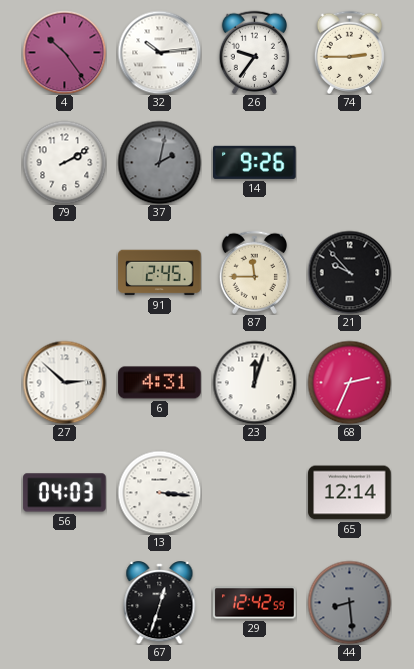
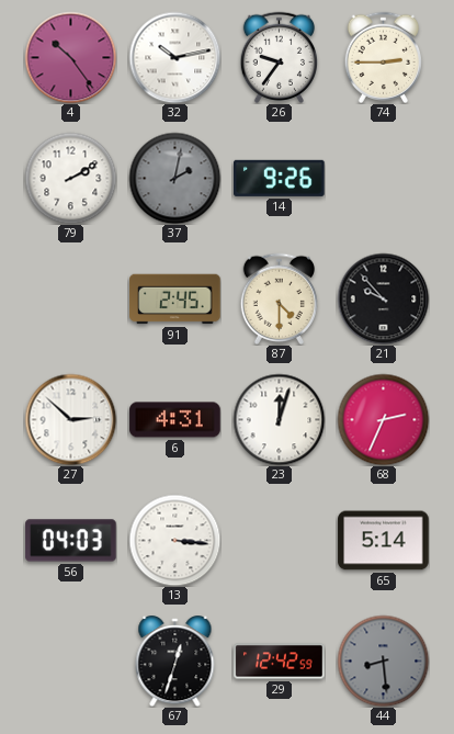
32: 10:14 -> 10:13 (174, 57)
87: 11:45 -> 4:30 (279, 298)
65: 12:14 -> 5:14 (384, 541)
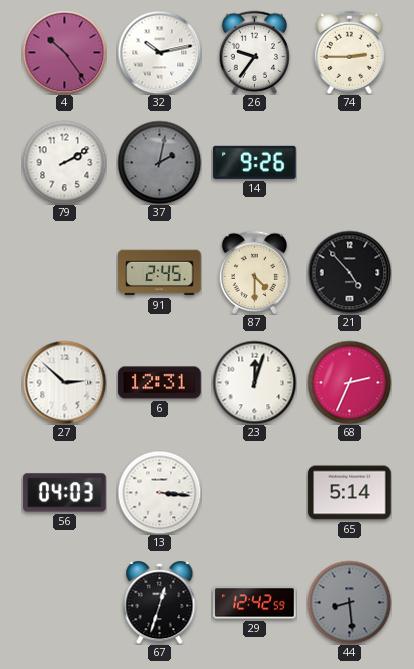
21: 9:53 -> 4:53 (349, 272)
6: 4:31 -> 12:31 (160, 383)
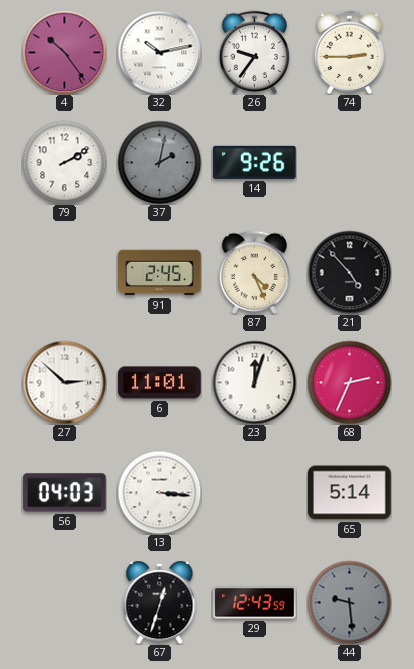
87: 4:30 -> 4:26 (254, 272)
6: 12:31 -> 11:01 (160, 383)
29: 12:42 -> 12:43 (255, 603)
44: 8:29 -> 9:29 (349, 602)
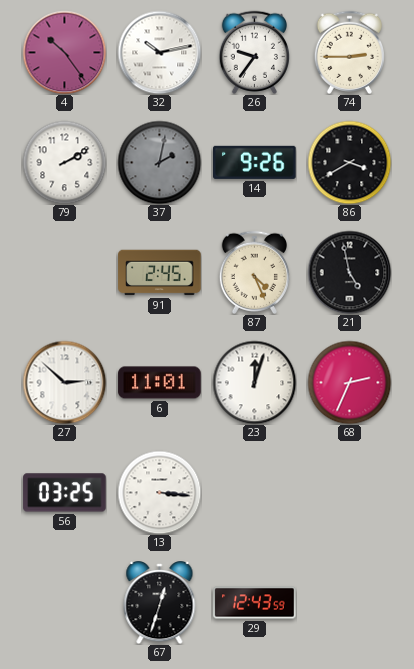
86: none -> 3:40 (349, 162)
21: 4:53 -> 4:58 (349, 272)
56: 04:03 -> 03:25 (65, 493)
65: 5:14 -> none (350, 493)
44: 9:29 -> none (349, 602)
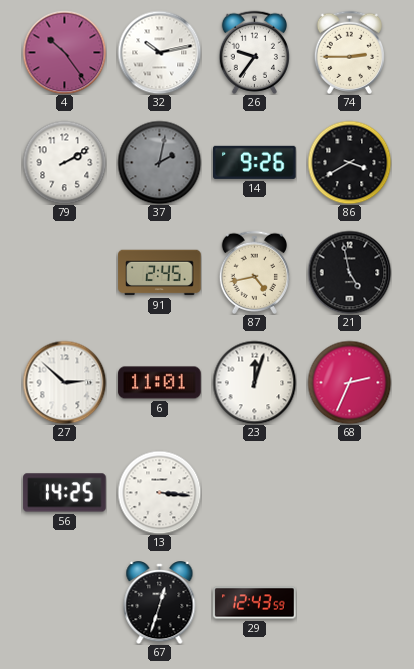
87: 4:26 -> 4:43 (254, 272)
56: 03:25 -> 14:25 (65, 493)
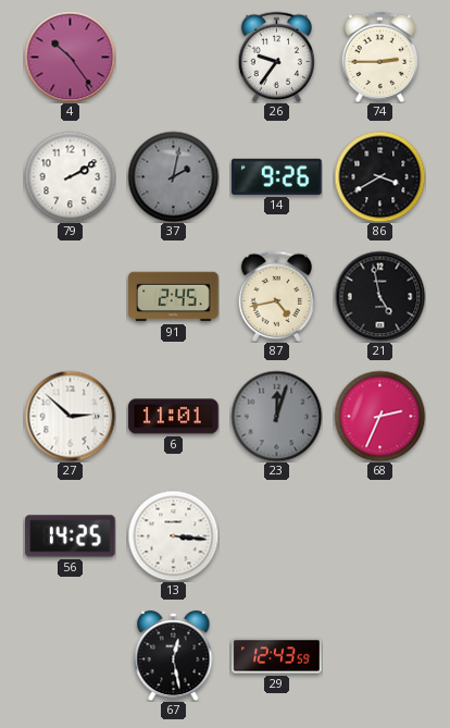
32: 10:13 -> none (159, 52)
23 dial: white -> grey (276, 416)
67: 12:33 -> 12:28 (174, 656)
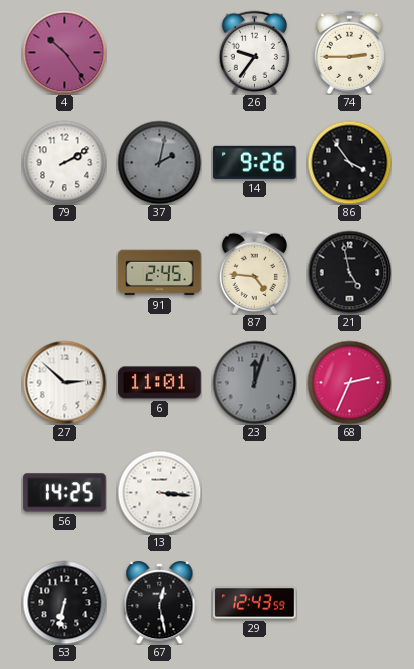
86: 3:40 -> 3:54 (349, 162)
87: 4:43 -> 4:46 (254, 272)
53: none -> 6:32 (64, 602)
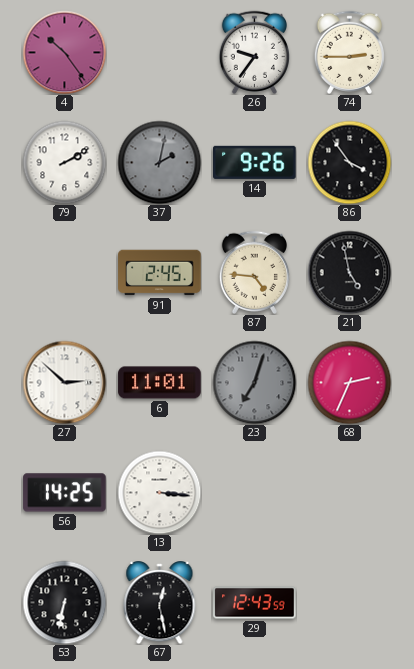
23: 12:03 -> 7:03 (254, 382)
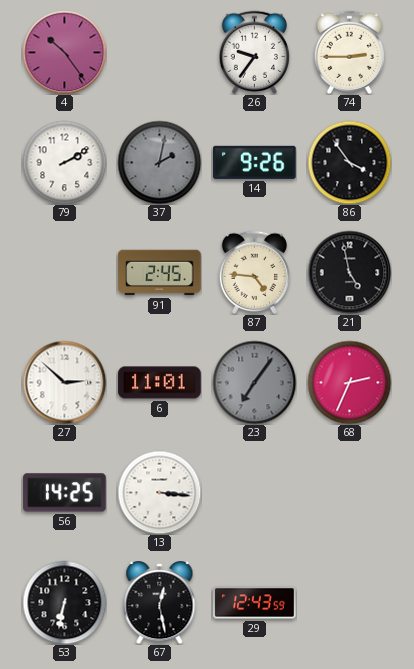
23: 7:03 -> 7:06 (254, 382)
